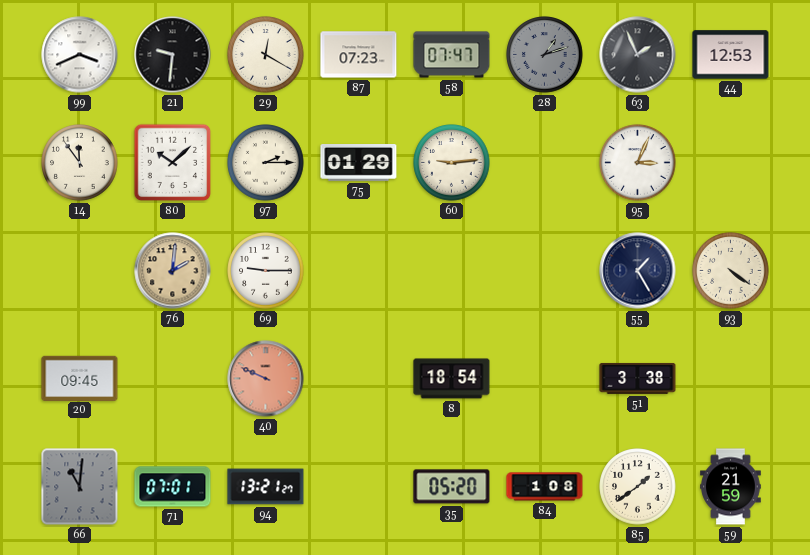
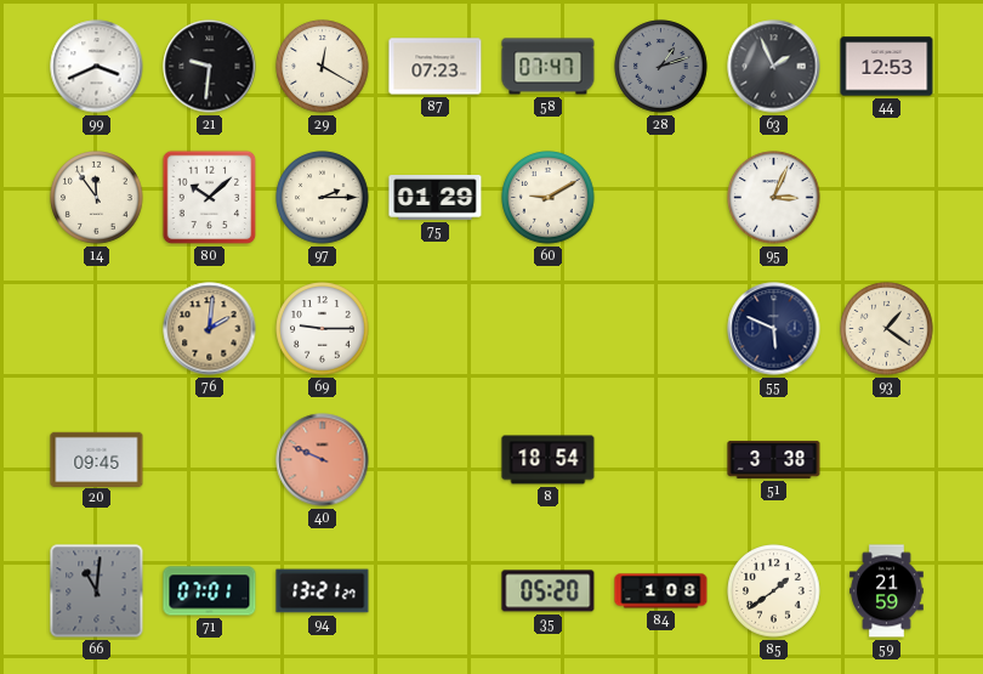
60: 9:14 -> 9:10 (549, 198)
55: 1:25 -> 5:49 (774, 329)
93: 4:21 -> 1:21 (887, 329)
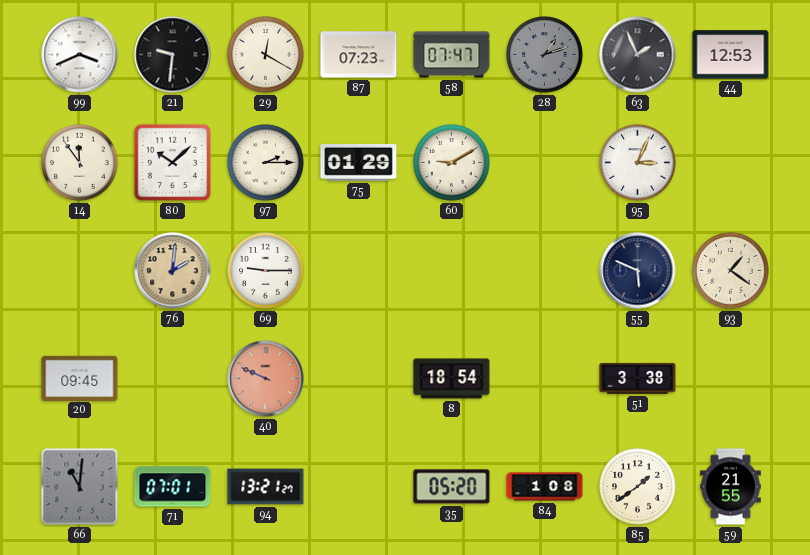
59: 21:59 -> 21:55 (731, 487)
